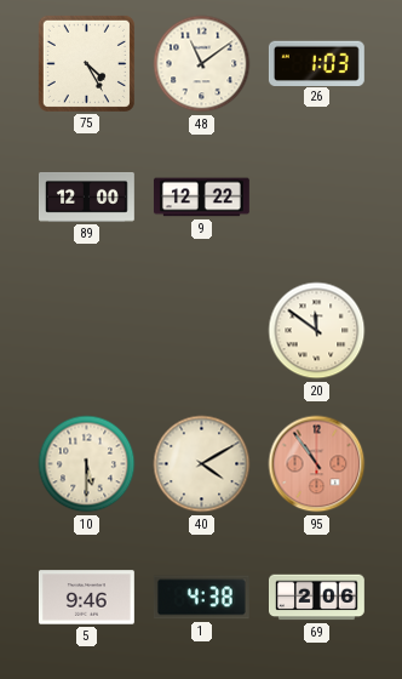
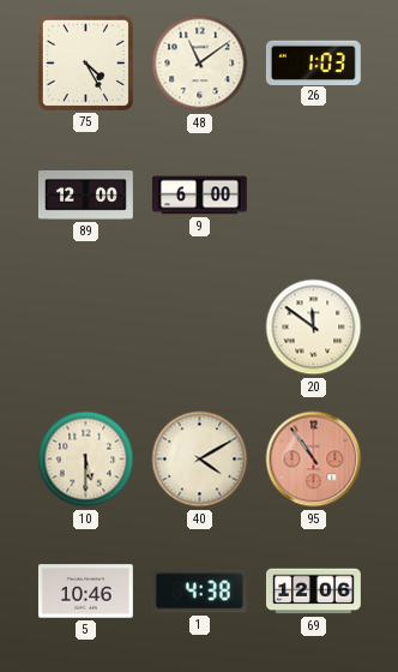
9: 12:22 -> 6:00 (199, 196)
5: 9:46 -> 10:46 (85, 592)
69: 2:06 -> 12:06 (314, 592)
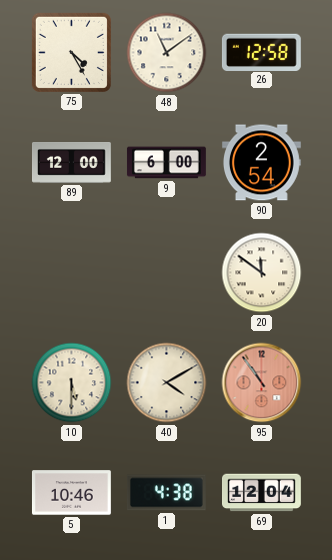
26: 1:03 -> 12:58 (261, 52)
90: none -> 2:54 (261, 163)
69: 12:06 -> 12:04 (262, 493)
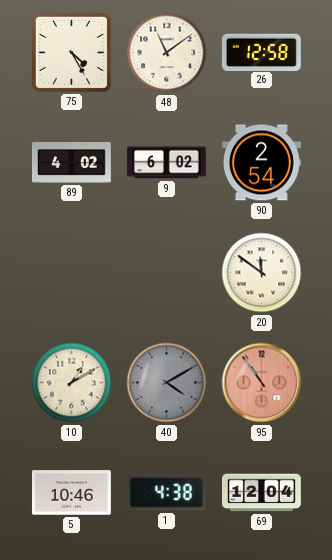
89: 12:00 -> 4:02 (72, 163)
9: 6:00 -> 6:02 (166, 163)
10: 5:30 -> 1:10 (72, 383)
40 dial: cream -> grey (167, 383)
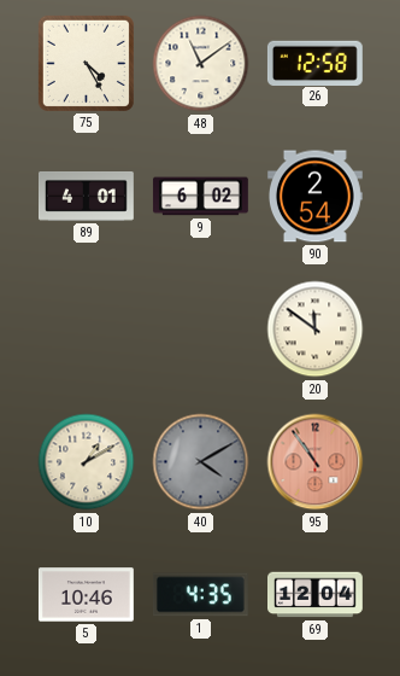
89: 4:02 -> 4:01 (87, 197)
1: 4:38 -> 4:35 (200, 595)
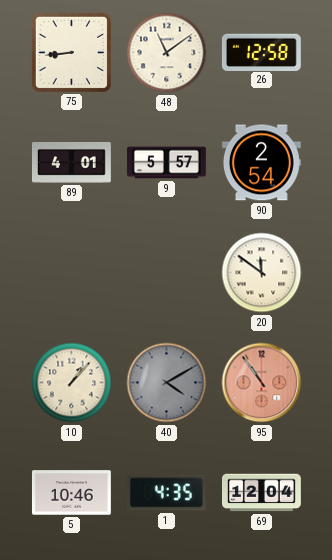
75: 4:25 -> 8:44 (71, 52)
9: 6:02 -> 5:57 (166, 163)
10: 1:10 -> 1:07 (72, 383)
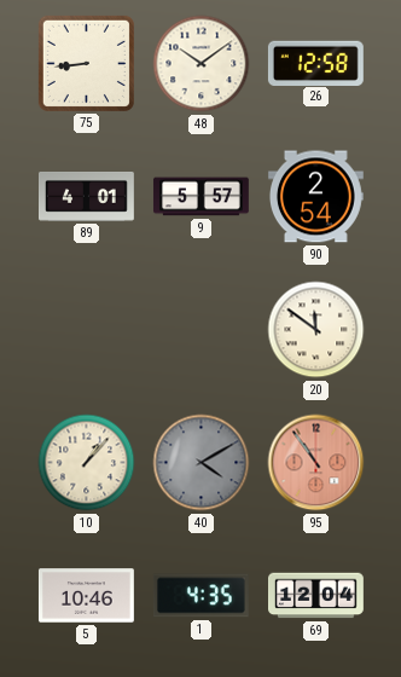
48: 11:09 -> 10:09 (202, 64)
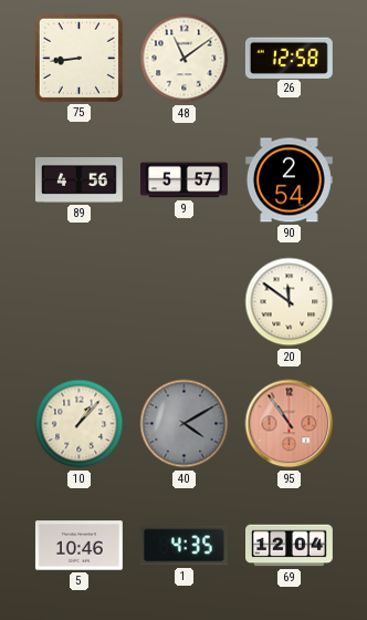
48: 10:09 -> 11:09 (185, 59)
89: 4:01 -> 4:56 (80, 180)
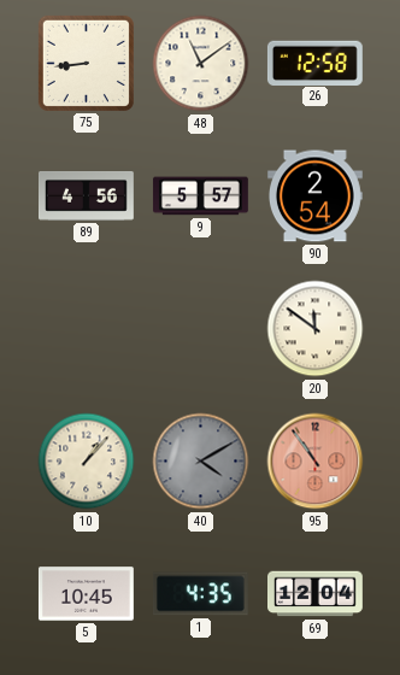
5: 10:46 -> 10:45 (86, 594)
